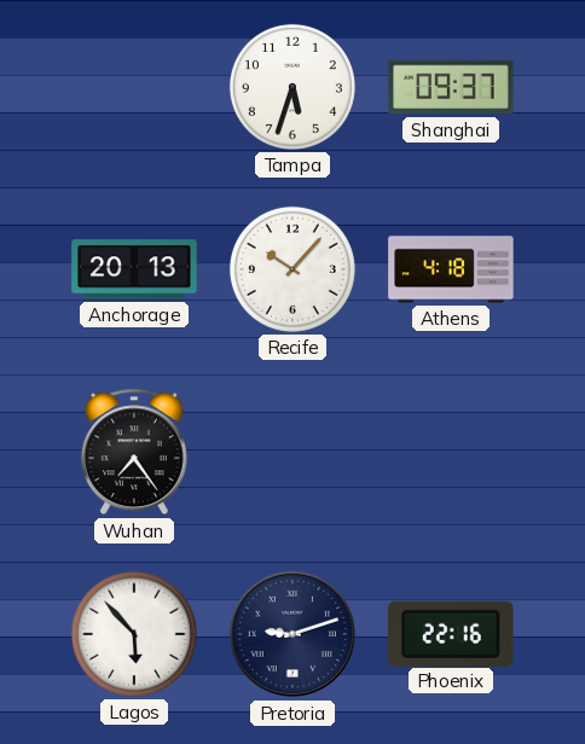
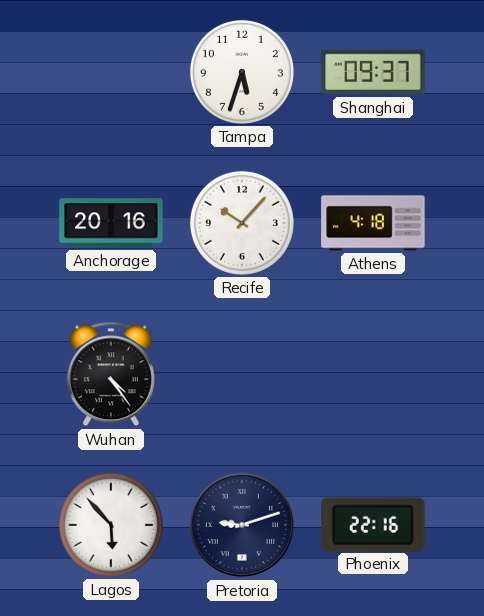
Anchorage: 20:13 -> 20:16 (111, 223)
Wuhan: 7:24 -> 4:24 (111, 374)
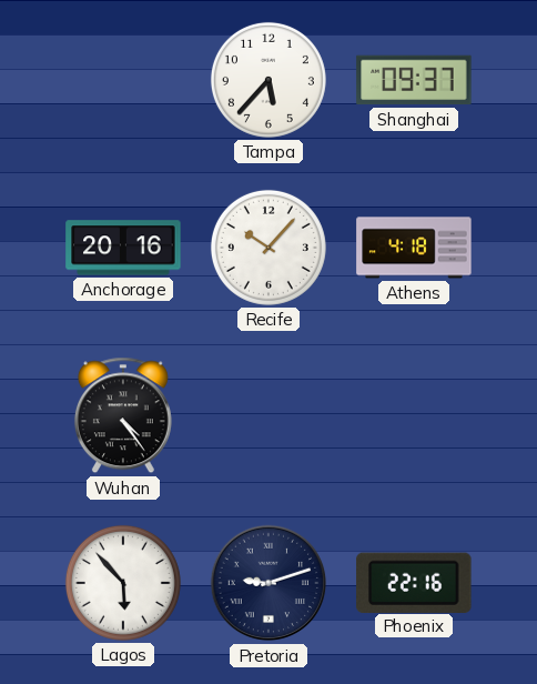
Tampa: 5:33 -> 5:37 (268, 80)
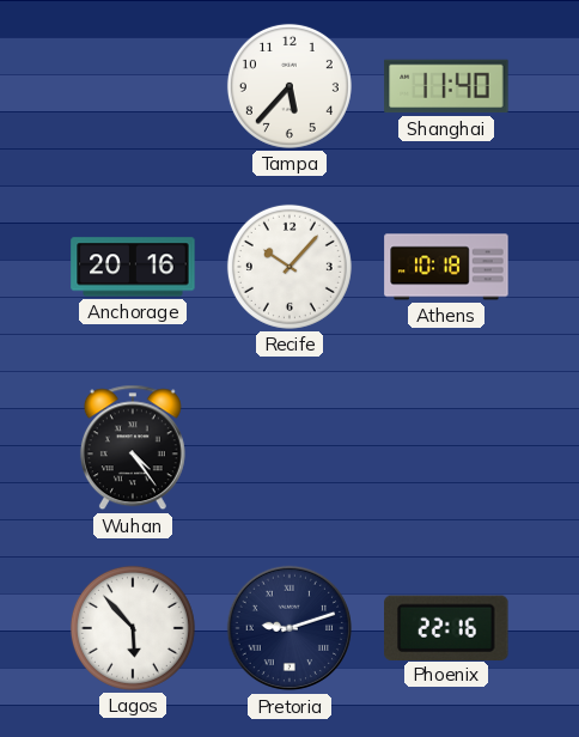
Shanghai: 09:37 -> 11:40 (446, 86)
Athens: 4:18 -> 10:18 (446, 267)
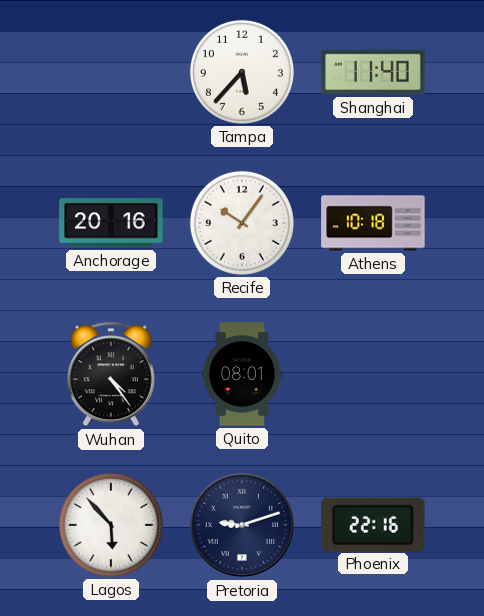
Recife: 10:07 -> 10:06 (242, 223)
Quito: none -> 08:01 (242, 374)
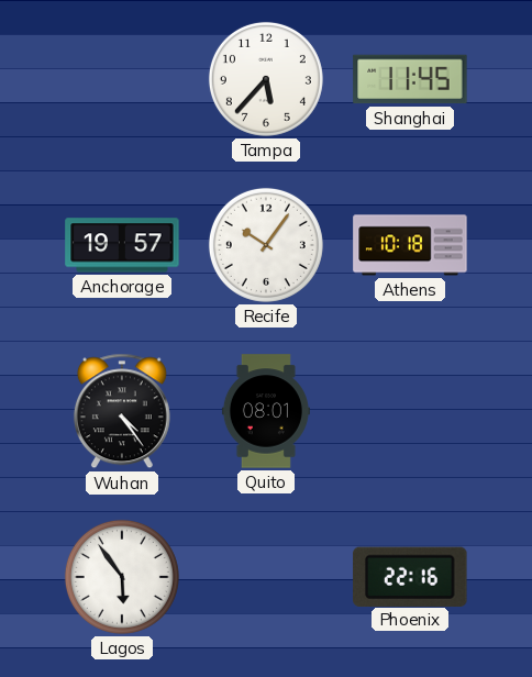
Shanghai: 11:40 -> 11:45 (410, 79)
Anchorage: 20:16 -> 19:57 (122, 245)
Lagos: 5:53 -> 5:54 (122, 577)
Pretoria: 9:12 -> none (242, 525)
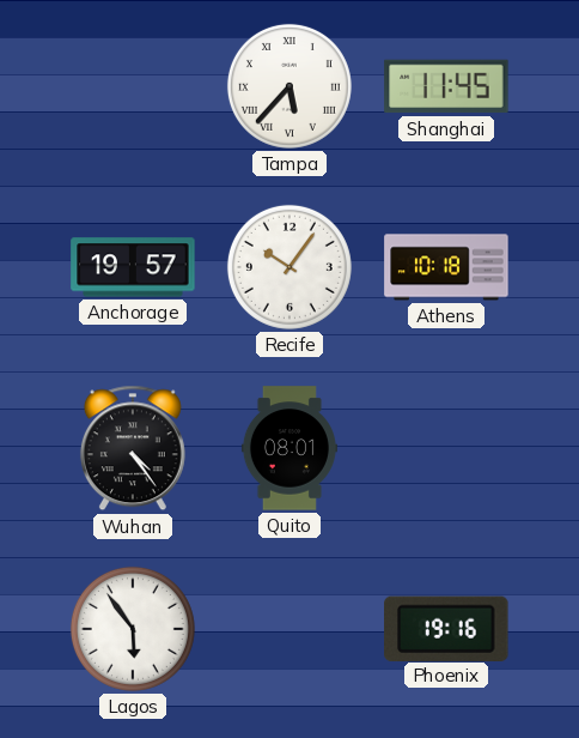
Tampa numerals: Arabic -> Roman (289, 86)
Phoenix: 22:16 -> 19:16 (446, 628)
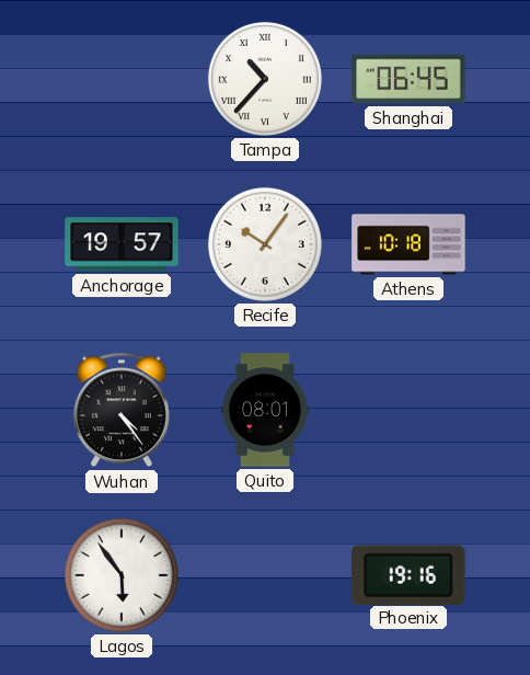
Tampa: 5:37 -> 10:37 (265, 79)
Shanghai: 11:45 -> 06:45 (408, 79)
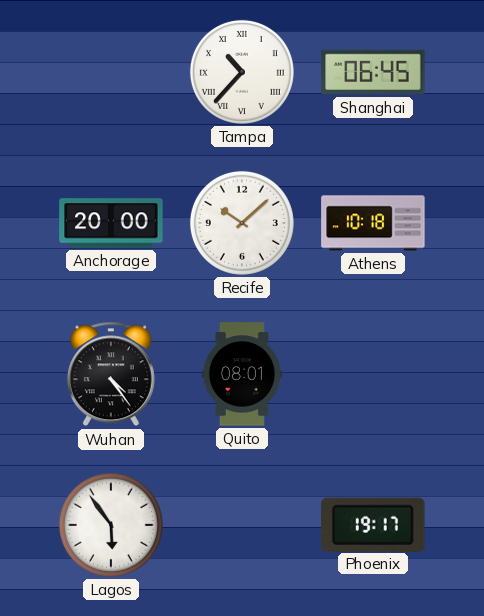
Anchorage: 19:57 -> 20:00 (111, 223)
Recife: 10:06 -> 10:08 (242, 223)
Phoenix: 19:16 -> 19:17 (373, 524)
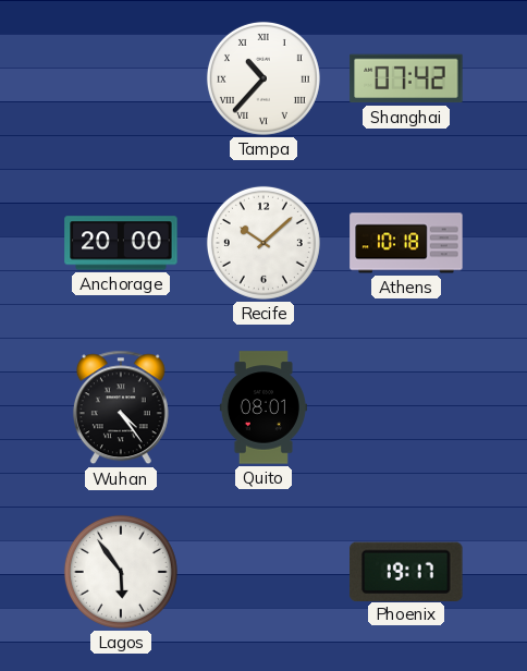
Shanghai: 06:45 -> 07:42 (406, 78)
